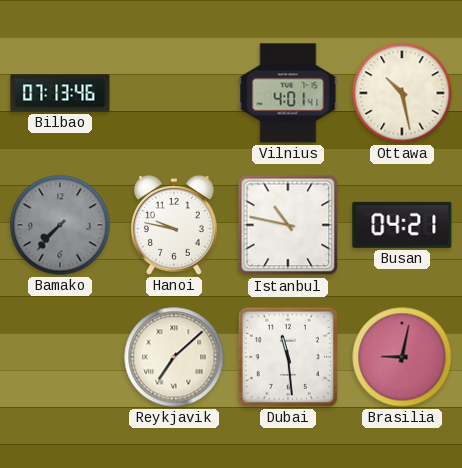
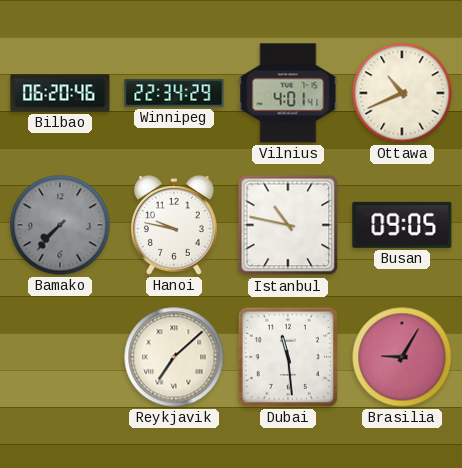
Bilbao: 07:13 -> 06:20 (60, 93)
Winnipeg: none -> 22:34 (174, 93)
Ottawa: 10:28 -> 10:41 (402, 93)
Busan: 04:21 -> 09:05 (402, 225)
Brasilia: 9:02 -> 9:05 (402, 357)
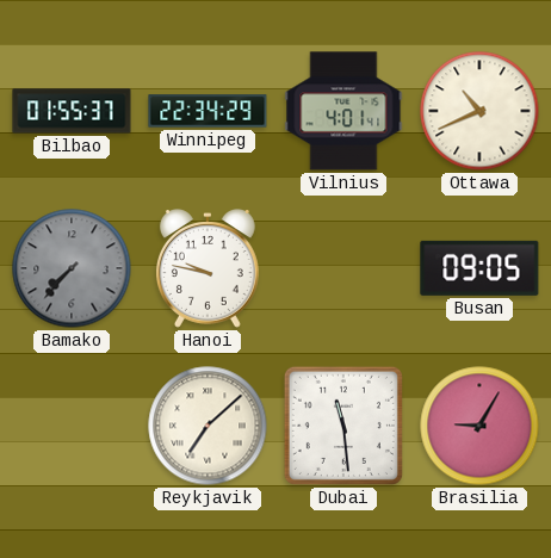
Bilbao: 06:20 -> 01:55 (72, 111)
Istanbul: 10:47 -> none (288, 225)
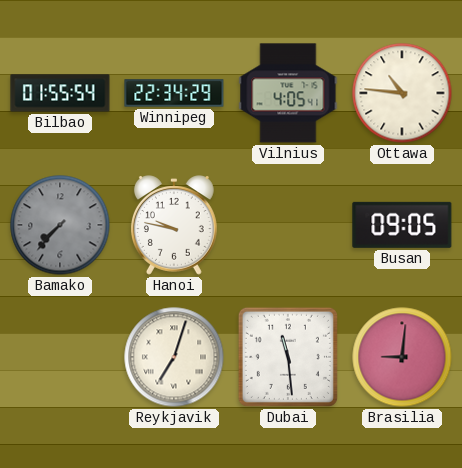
Bilbao: 01:55:37 -> 01:55:54 (60, 93)
Vilnius: 4:01 -> 4:05 (288, 93)
Ottawa: 10:41 -> 10:46 (402, 93)
Reykjavik: 7:08 -> 7:03 (174, 357)
Brasilia: 9:05 -> 9:01 (402, 357)
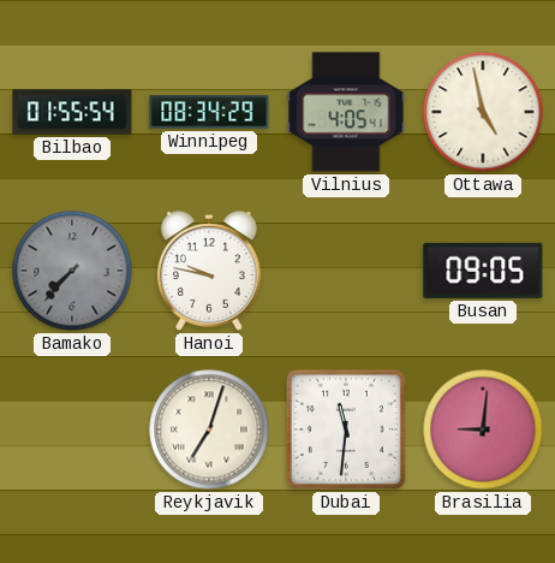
Winnipeg: 22:34 -> 08:34 (209, 112)
Ottawa: 10:46 -> 4:58 (483, 112)
Dubai: 11:29 -> 11:31 (346, 429)
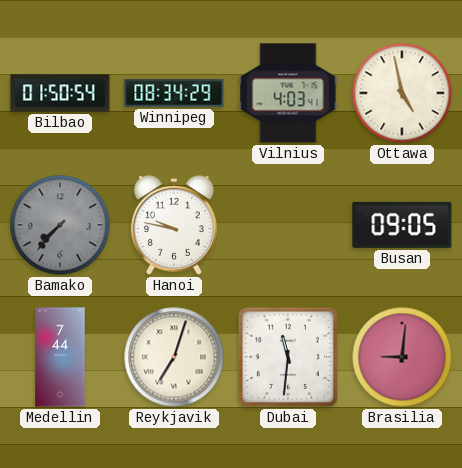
Bilbao: 01:55 -> 01:50 (60, 93)
Vilnius: 4:05 -> 4:03 (288, 93)
Medellin: none -> 7:44 (60, 357)
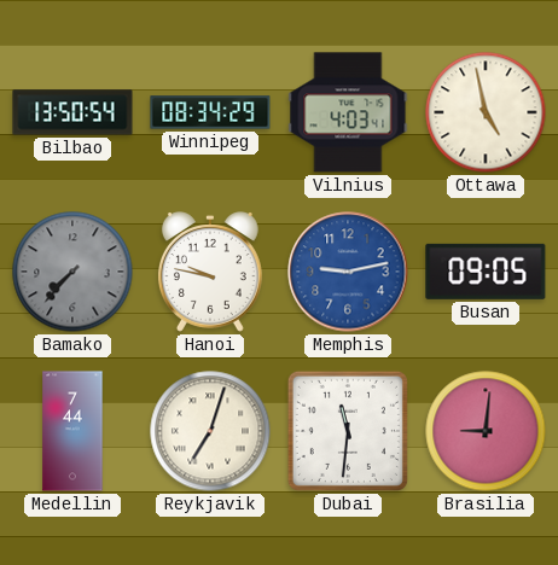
Bilbao: 01:50 -> 13:50 (72, 112)
Memphis: none -> 9:13 (348, 272)
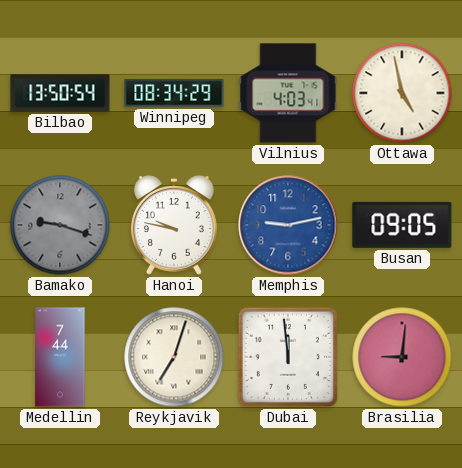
Bamako: 7:37 -> 9:18 (60, 225)
Dubai: 11:31 -> 11:59 (288, 357)
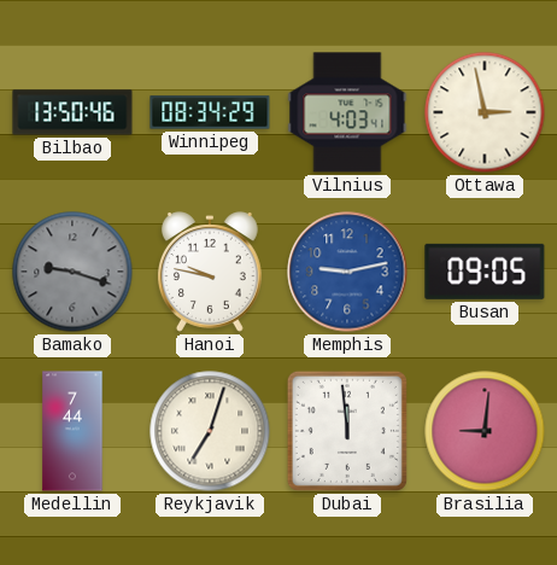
Bilbao: 13:50:54 -> 13:50:46 (72, 112)
Ottawa: 4:58 -> 2:58 (485, 112)
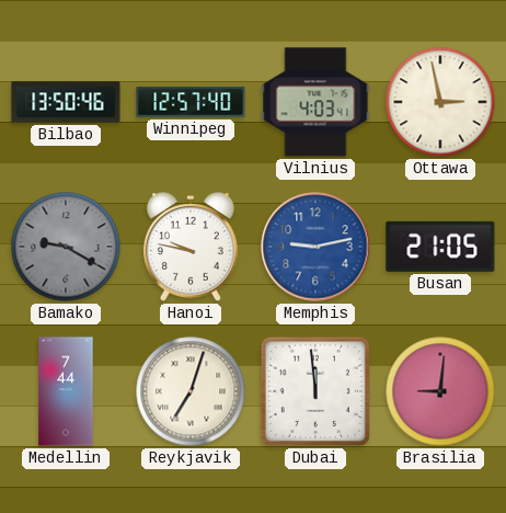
Winnipeg: 08:34 -> 12:57 (191, 102)
Bamako: 9:18 -> 9:20 (66, 247)
Busan: 09:05 -> 21:05 (440, 247)
